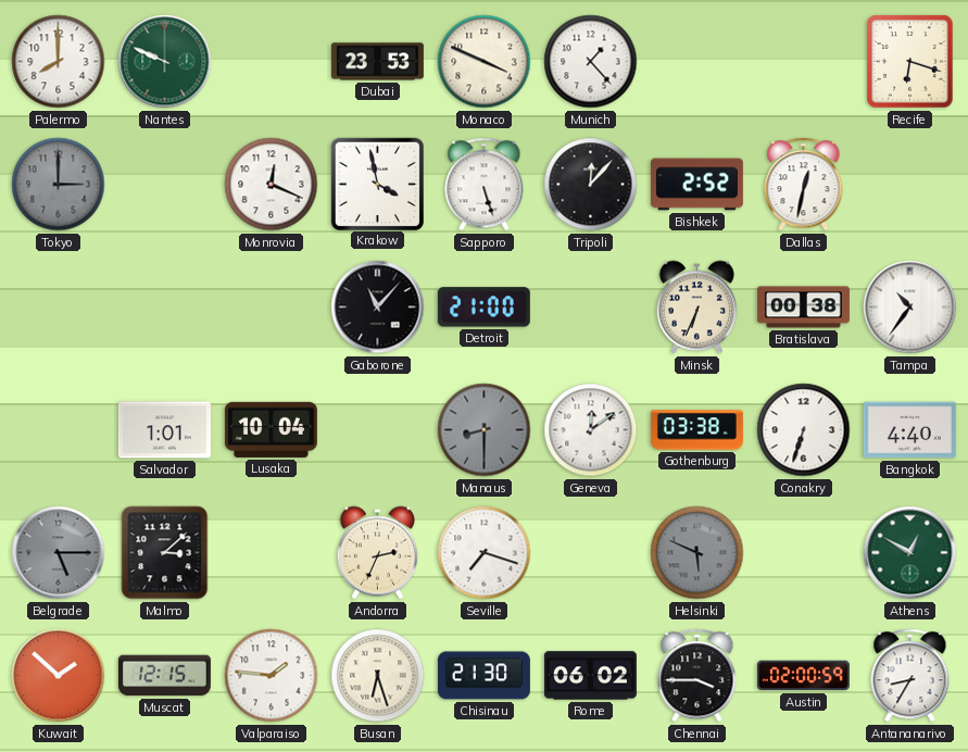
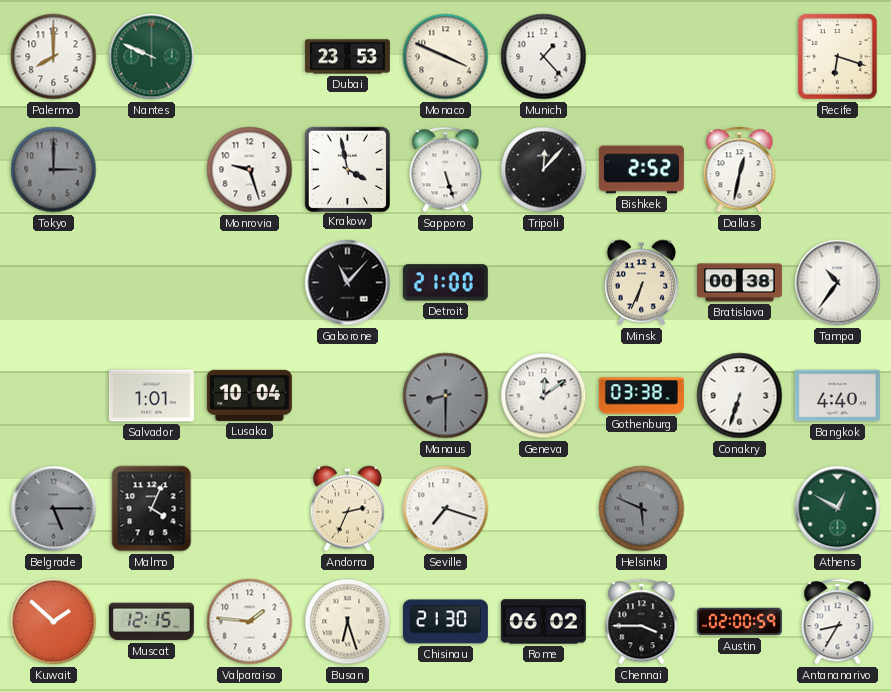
Monrovia: 12:19 -> 9:27 (250, 170)
Malmo: 3:08 -> 4:04 (152, 509)
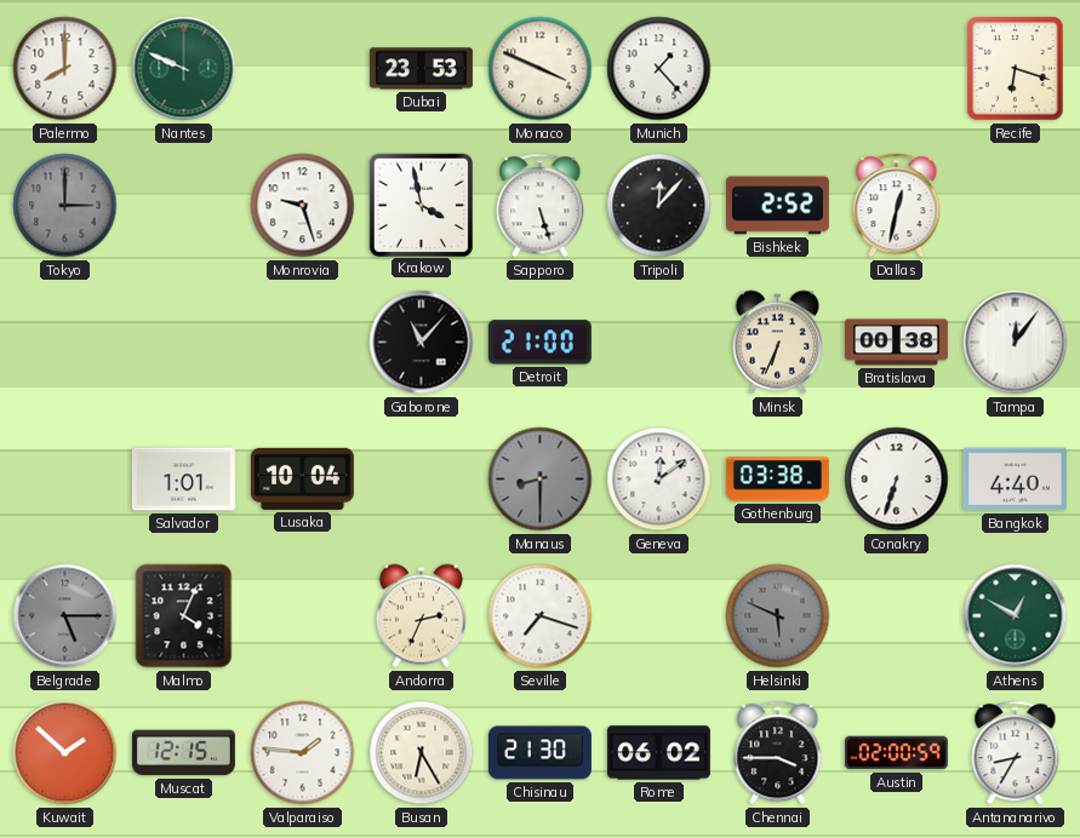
Tampa: 10:36 -> 12:06 (1016, 343)
Busan: 6:27 -> 6:25 (422, 753)
